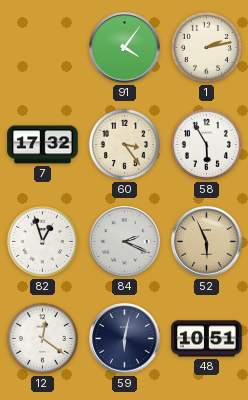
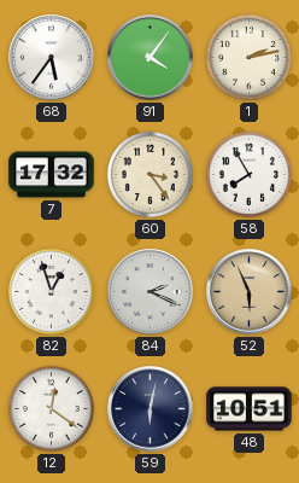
68: none -> 5:36 (52, 58)
58: 5:55 -> 7:55 (248, 174)
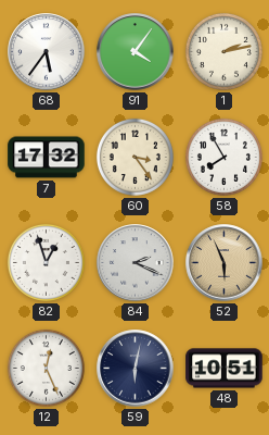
12: 12:21 -> 12:26 (46, 368)
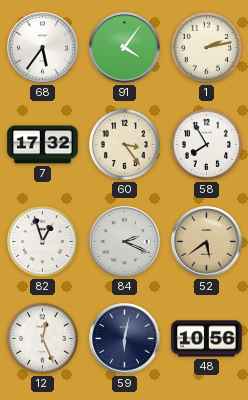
52: 5:56 -> 5:39 (207, 242)
48: 10:51 -> 10:56 (207, 339)
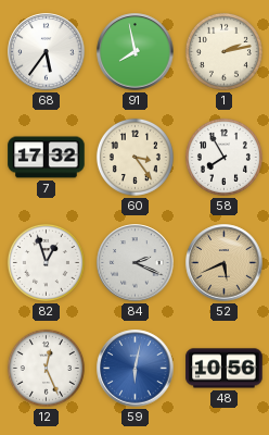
91: 4:06 -> 7:58 (136, 52)
52: 5:39 -> 5:41 (225, 263)
59 dial: navy -> blue (136, 369)
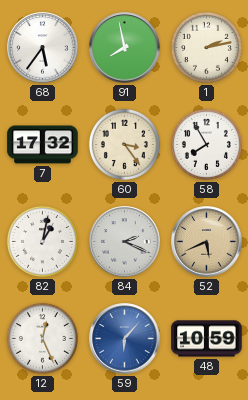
82: 12:57 -> 1:02 (42, 241)
59: 6:02 -> 6:07 (125, 339)
48: 10:56 -> 10:59 (207, 339)
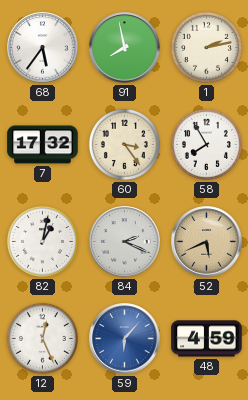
48: 10:59 -> 4:59 (207, 339)
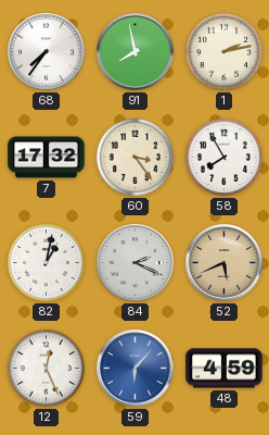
68: 5:36 -> 7:36 (47, 52)
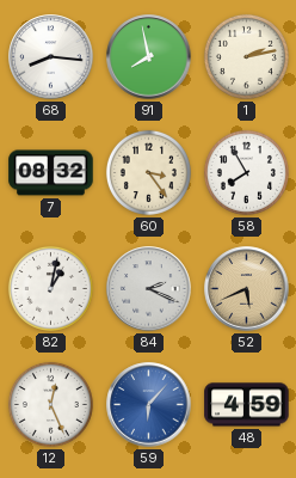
68: 7:36 -> 8:16 (51, 57)
7: 17:32 -> 08:32 (51, 173)
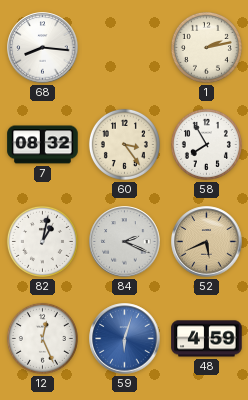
91: 7:58 -> none (149, 57)
59: 6:07 -> 6:03 (125, 339)
